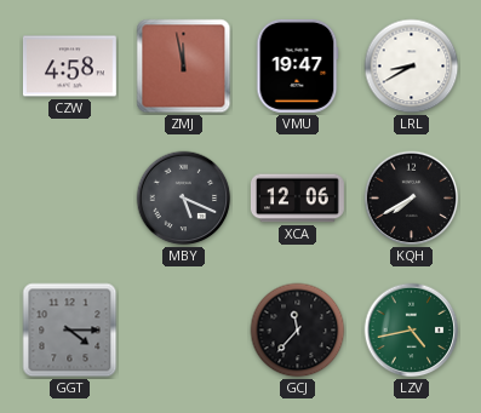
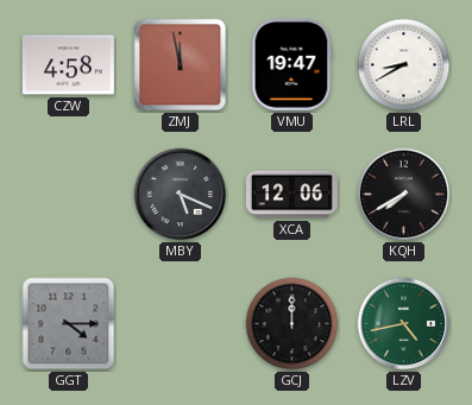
GCJ: 11:37 -> 12:00 (292, 324)
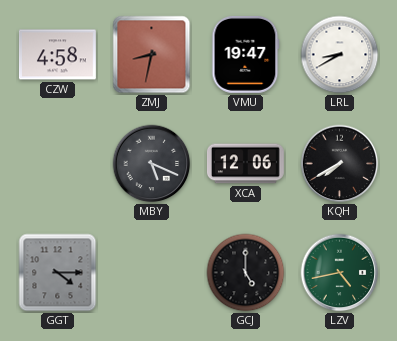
ZMJ: 11:58 -> 8:32 (152, 55)
GCJ: 12:00 -> 5:00 (246, 273)
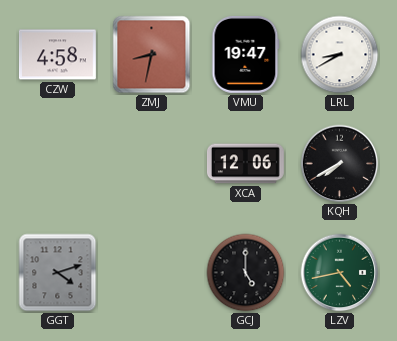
MBY: 5:19 -> none (152, 164)
GGT: 4:15 -> 4:12 (58, 273)
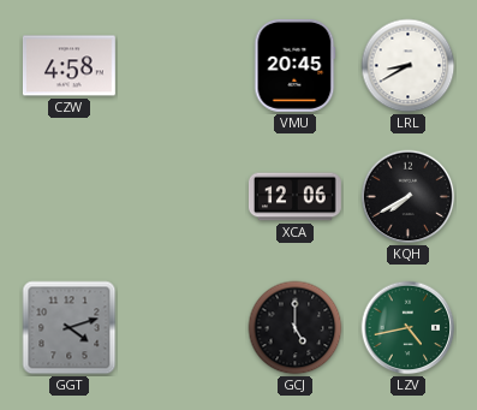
ZMJ: 8:32 -> none (152, 55)
VMU: 19:47 -> 20:45 (296, 65)
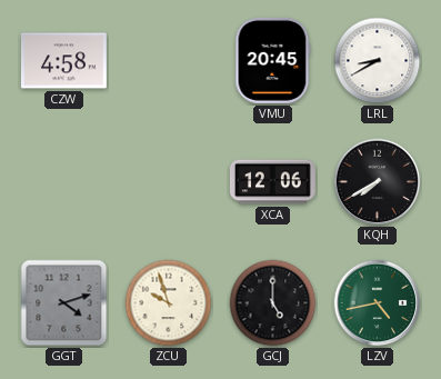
ZCU: none -> 9:57 (169, 303)
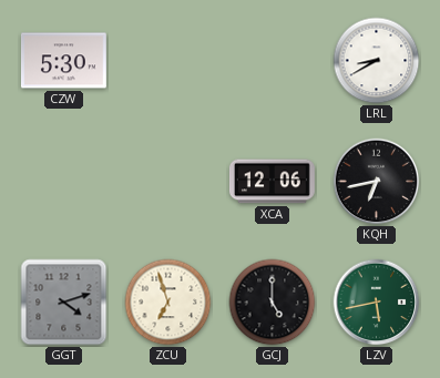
CZW: 4:58 -> 5:30 (63, 61)
VMU: 20:45 -> none (273, 60)
KQH: 7:40 -> 6:43 (377, 182)
ZCU: 9:57 -> 6:57 (168, 303)
LZV: 4:43 -> 5:43 (377, 303)
